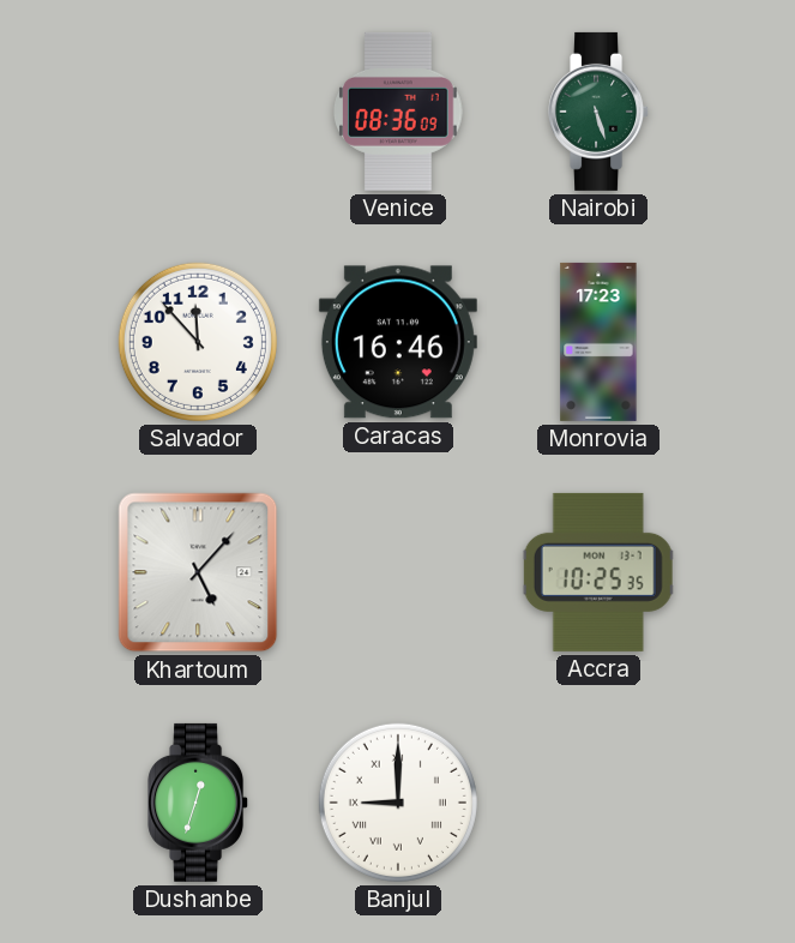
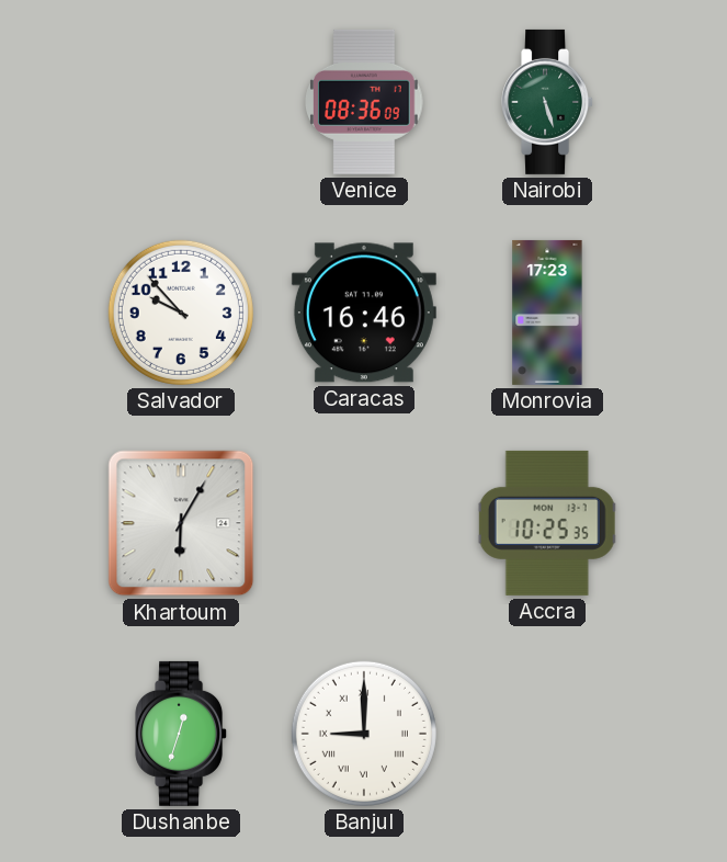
Salvador: 11:53 -> 9:53 (181, 313)
Khartoum: 5:07 -> 6:05 (181, 523)
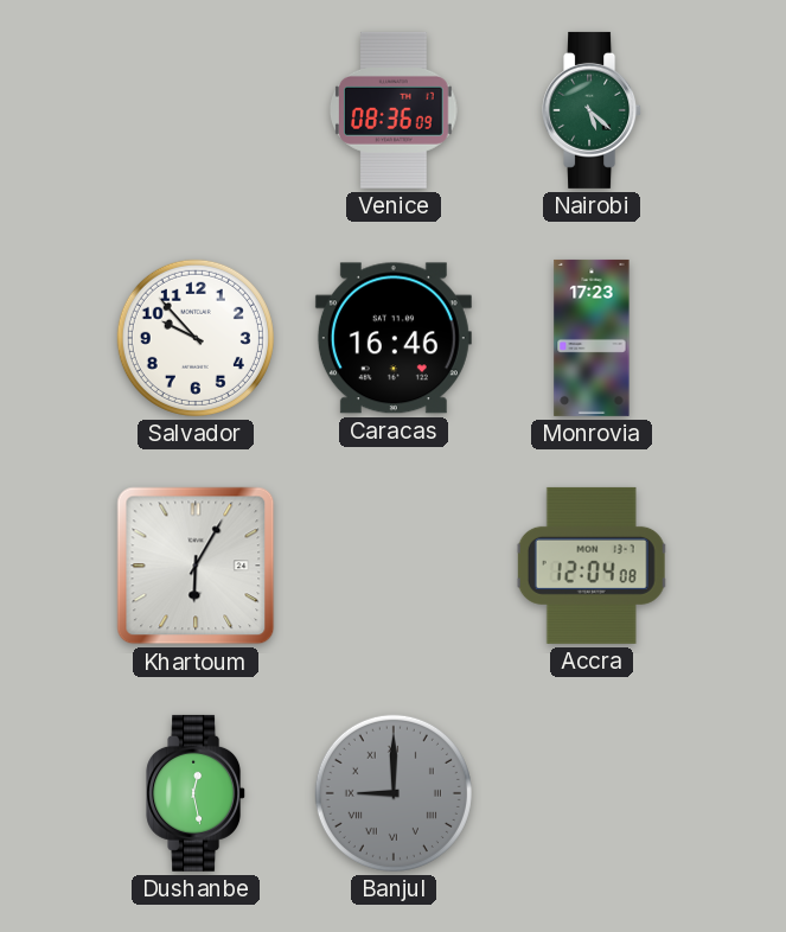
Nairobi: 5:27 -> 5:22 (593, 110)
Accra: 10:25 -> 12:04 (592, 566)
Dushanbe: 12:33 -> 12:28 (197, 793)
Banjul dial: white -> grey (394, 793)
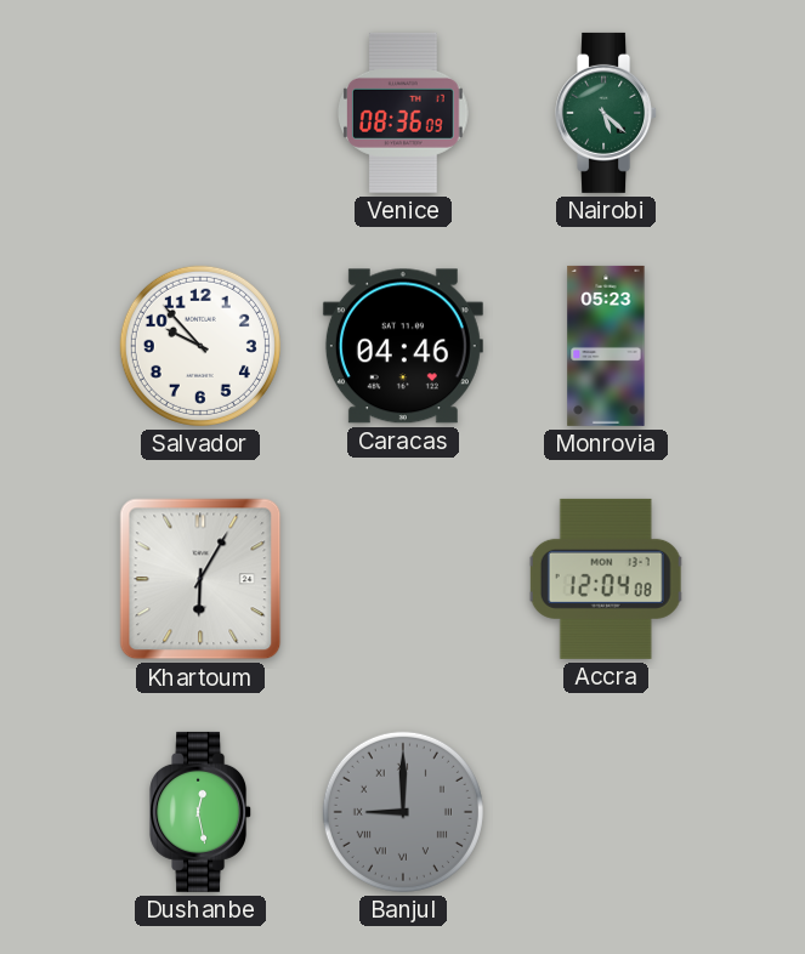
Caracas: 16:46 -> 04:46 (403, 346)
Monrovia: 17:23 -> 05:23 (606, 346)
